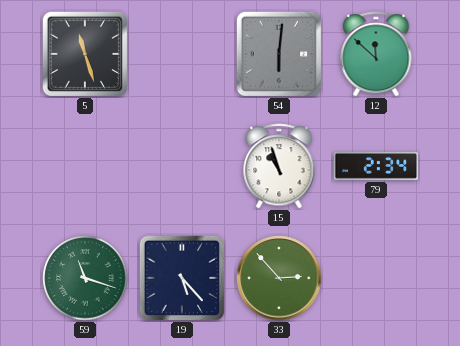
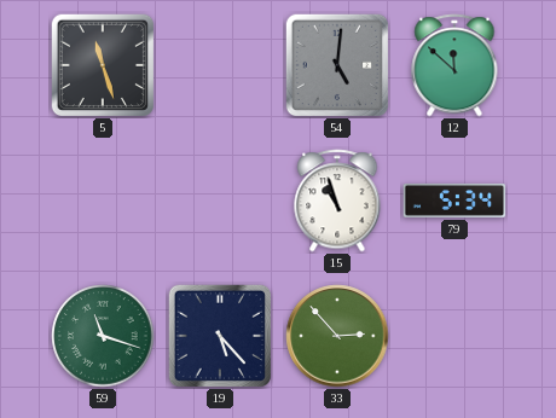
54: 6:01 -> 5:01 (336, 64)
79: 2:34 -> 5:34 (454, 201)
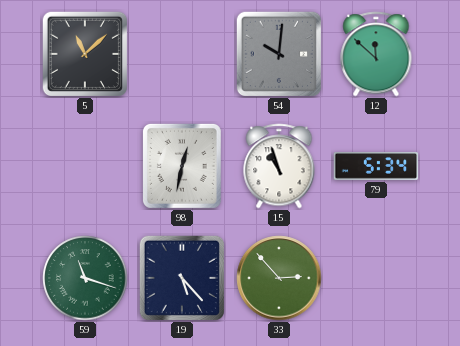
5: 11:27 -> 11:08 (84, 53)
54: 5:01 -> 10:01 (278, 53)
98: none -> 12:32 (182, 166)
